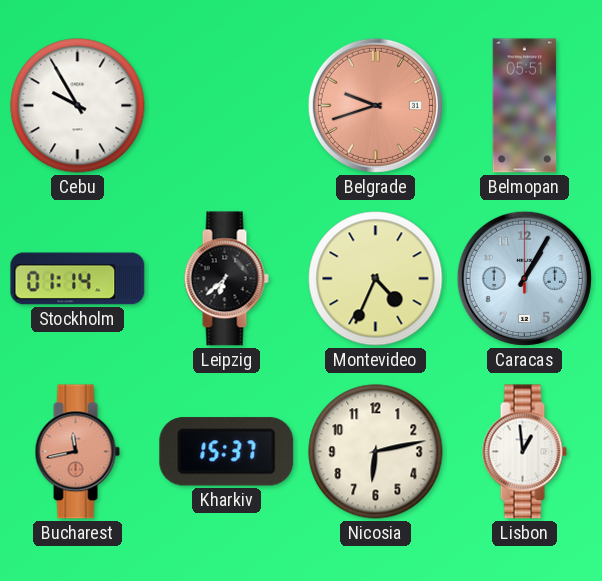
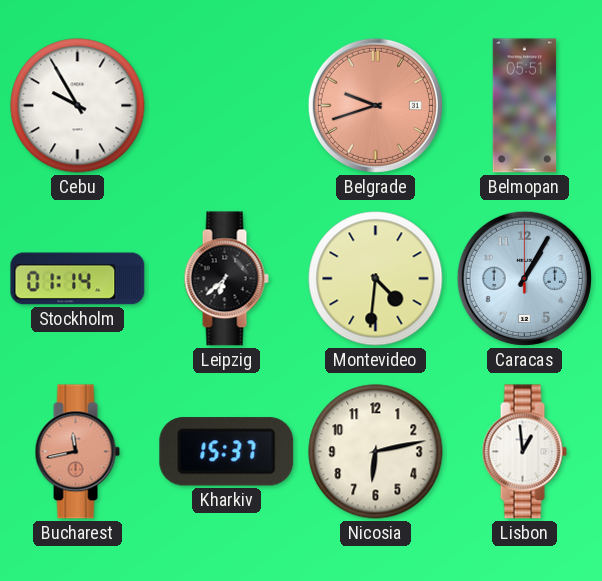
Montevideo: 4:34 -> 4:31 (376, 279)
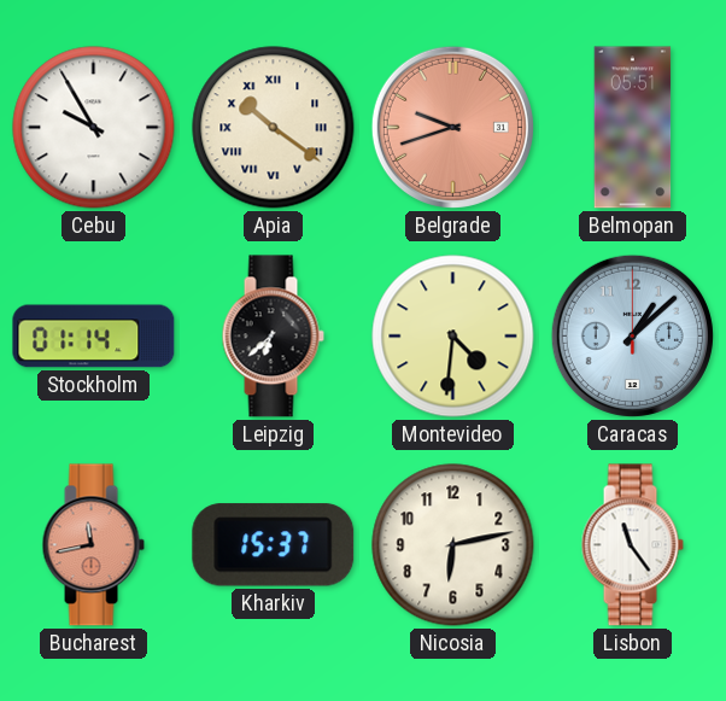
Apia: none -> 10:21 (274, 128)
Caracas: 1:05 -> 1:08 (632, 335)
Lisbon: 12:59 -> 11:24 (632, 545)
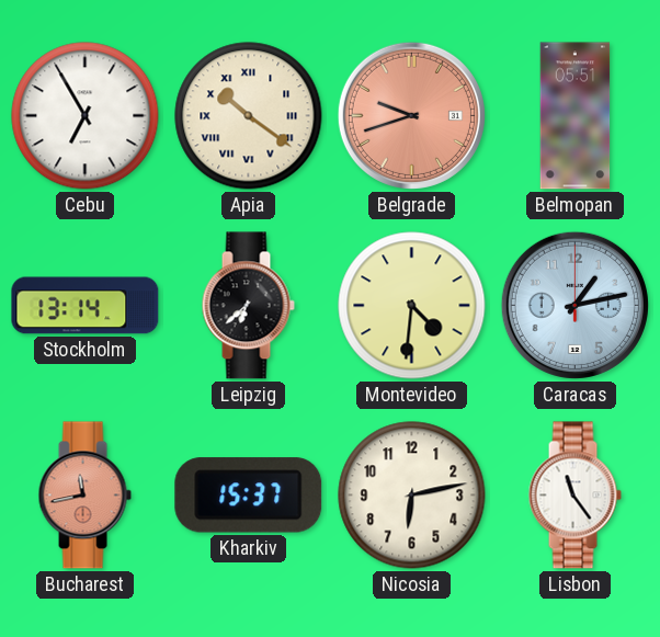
Cebu: 9:55 -> 6:55 (86, 116)
Stockholm: 01:14 -> 13:14 (86, 306)
Caracas: 1:08 -> 1:13 (574, 305)
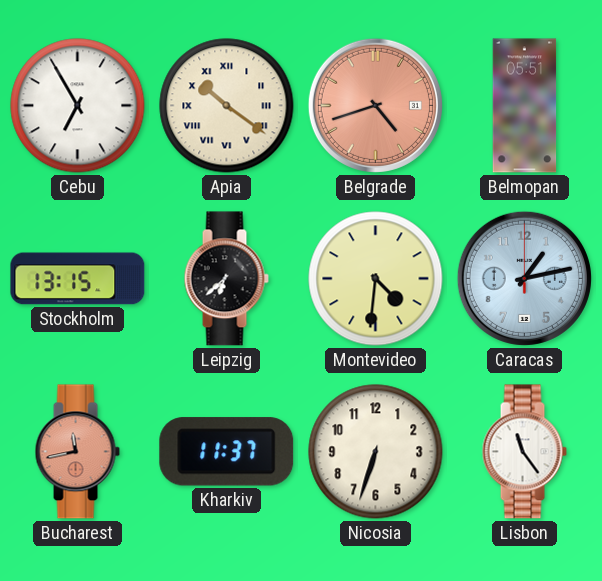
Belgrade: 9:42 -> 4:42 (375, 105)
Stockholm: 13:14 -> 13:15 (78, 279)
Kharkiv: 15:37 -> 11:37 (227, 452)
Nicosia: 6:13 -> 6:33 (376, 452)
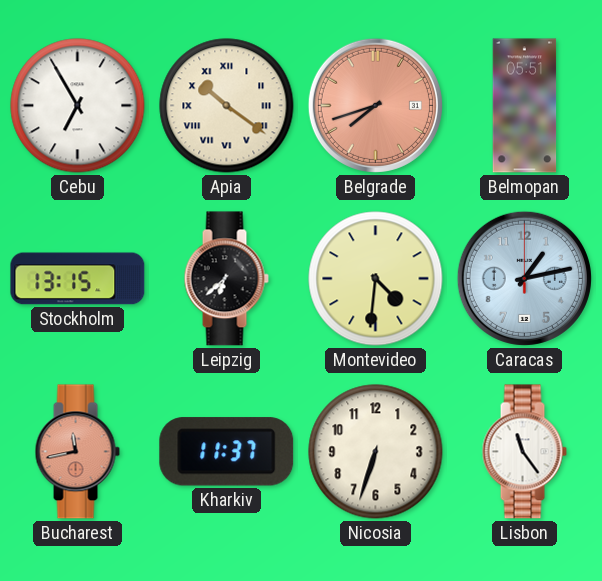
Belgrade: 4:42 -> 7:42 (375, 105)
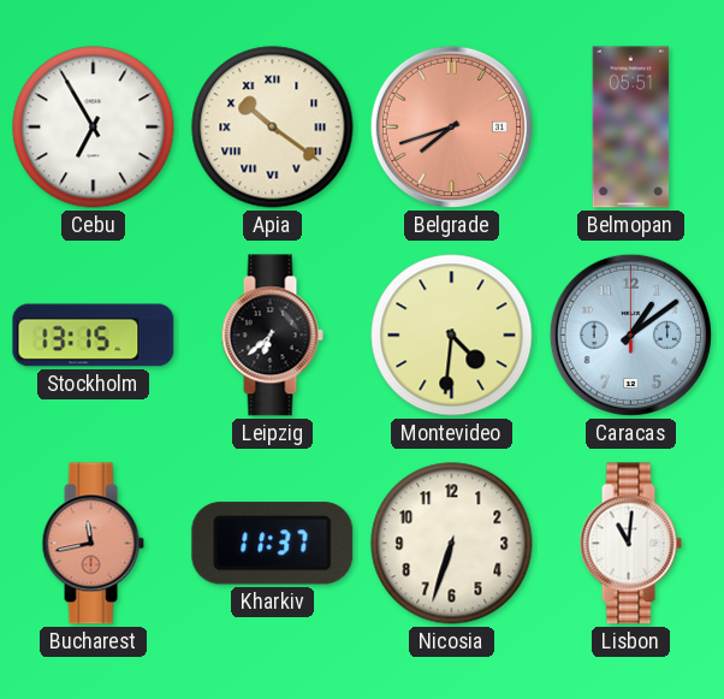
Caracas: 1:13 -> 1:09 (630, 334)
Lisbon: 11:24 -> 11:01 (630, 544)
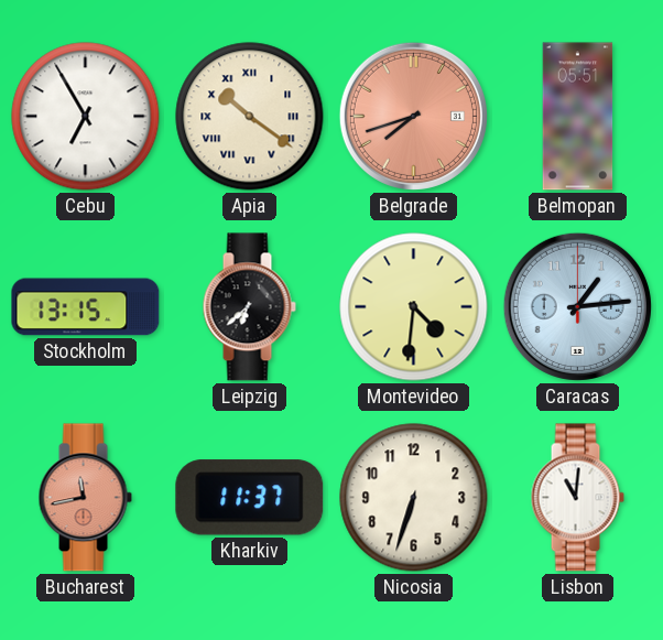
Caracas: 1:09 -> 1:14 (577, 306)
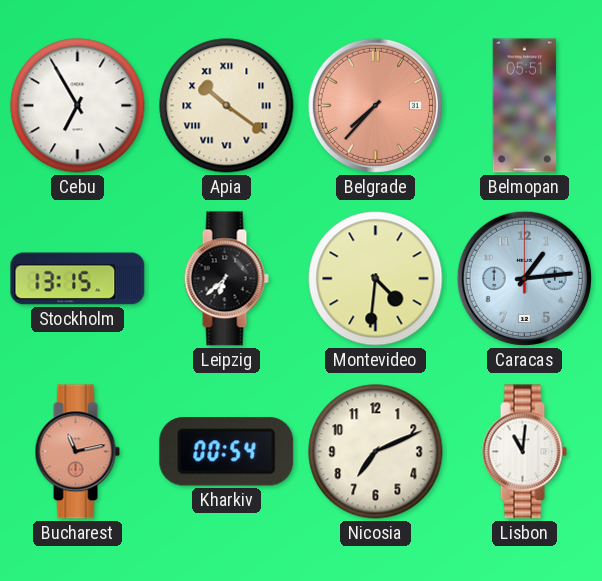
Belgrade: 7:42 -> 7:37 (375, 105)
Bucharest: 11:43 -> 11:13 (77, 452)
Kharkiv: 11:37 -> 00:54 (227, 452)
Nicosia: 6:33 -> 7:11 (376, 452)
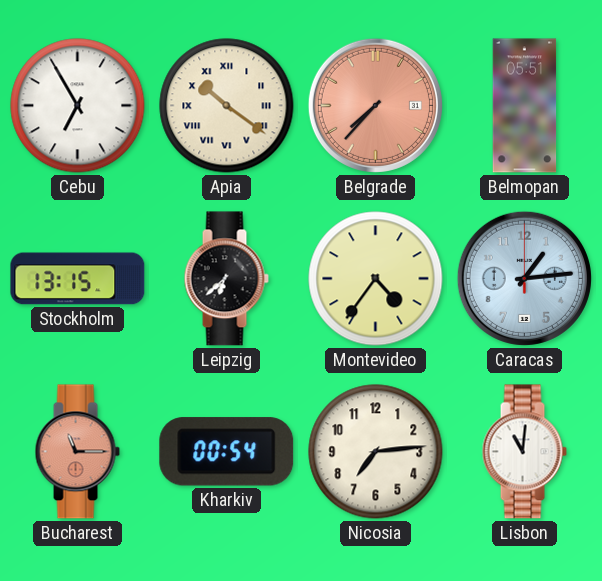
Montevideo: 4:31 -> 4:36 (376, 279)
Bucharest: 11:13 -> 11:15 (77, 452)
Nicosia: 7:11 -> 7:14 (376, 452)
